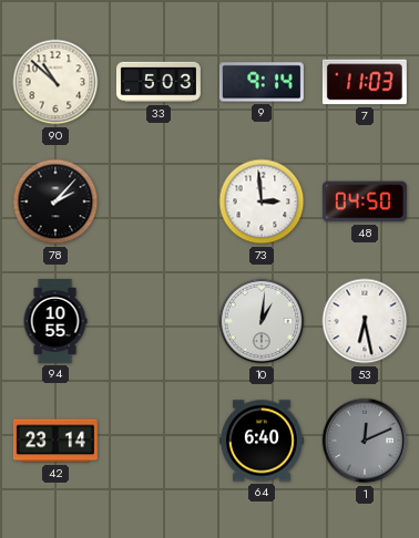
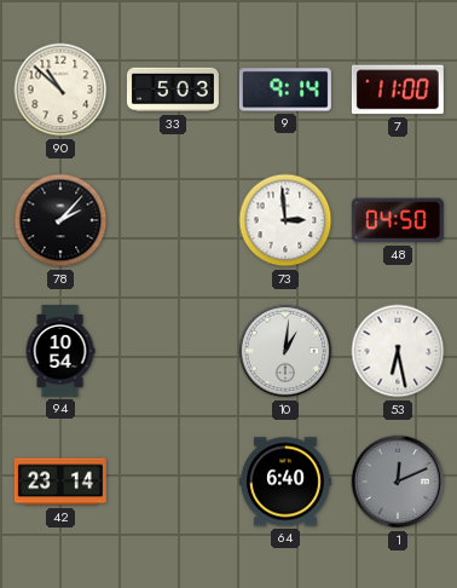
7: 11:03 -> 11:00 (398, 90)
94: 10:55 -> 10:54 (60, 351)
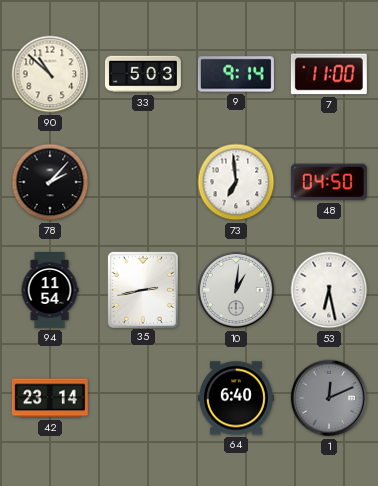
73: 2:59 -> 6:59 (236, 182)
94: 10:54 -> 11:54 (50, 290)
35: none -> 2:43 (143, 289)
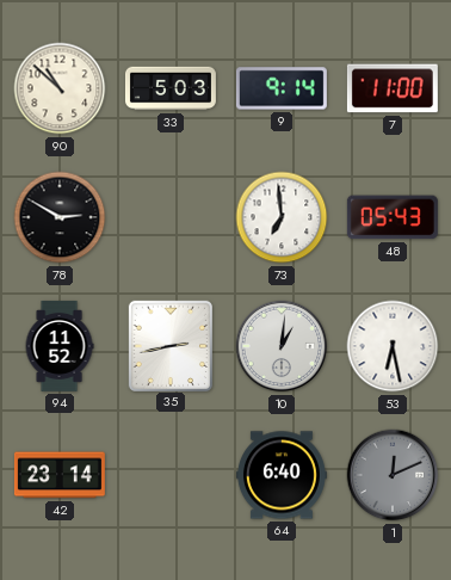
78: 2:07 -> 2:50 (60, 217)
48: 04:50 -> 05:43 (393, 217)
94: 11:54 -> 11:52 (60, 346)
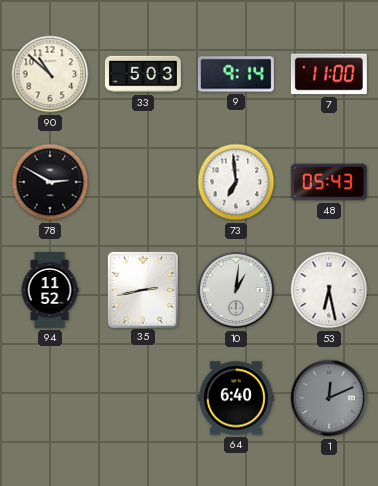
42: 23:14 -> none (60, 475)
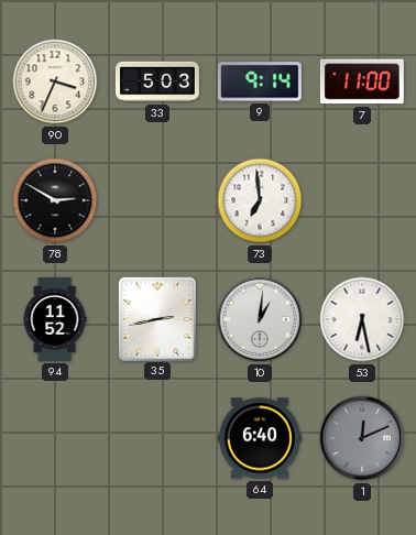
90: 10:52 -> 3:34 (55, 81)
48: 05:43 -> none (329, 182)
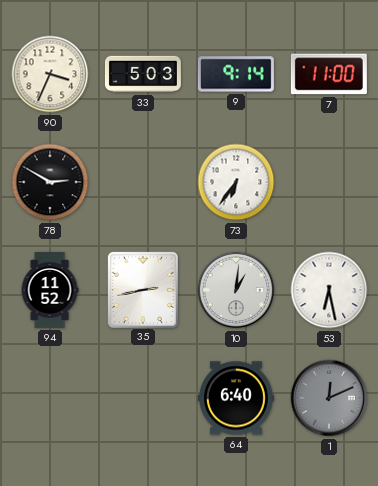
73: 6:59 -> 6:36 (236, 182)
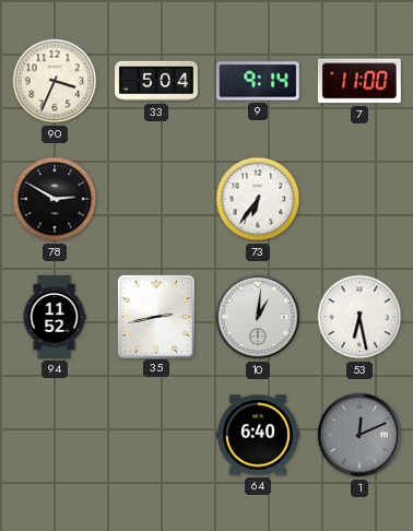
33: 5:03 -> 5:04 (156, 81)
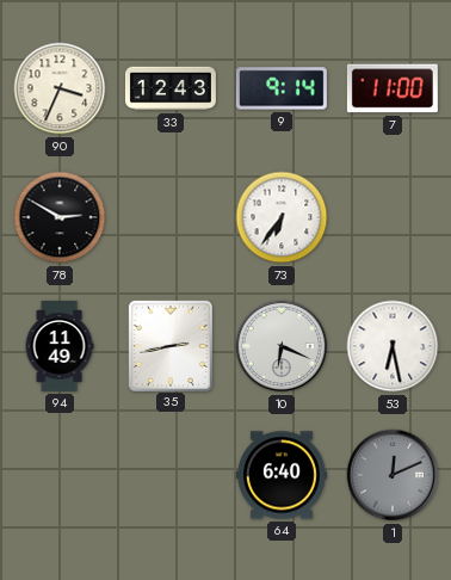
33: 5:04 -> 12:43 (171, 88)
94: 11:52 -> 11:49 (60, 346)
10: 1:01 -> 6:19 (282, 346)
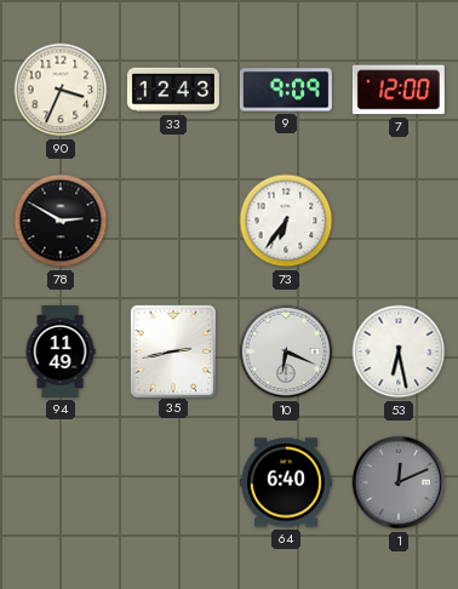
9: 9:14 -> 9:09 (286, 90)
7: 11:00 -> 12:00 (399, 90)
